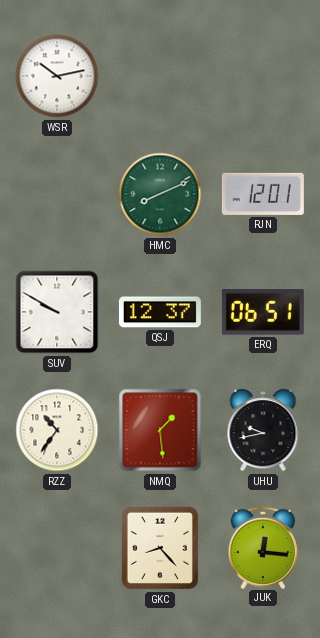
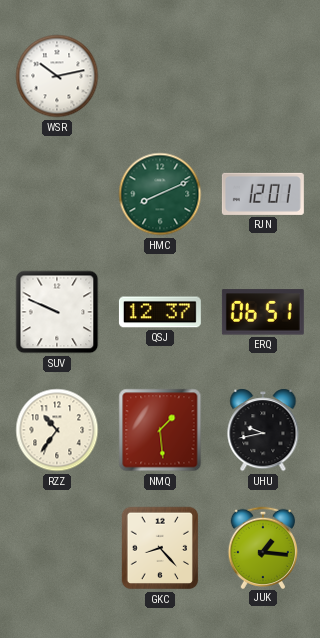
SUV: 9:50 -> 9:49 (57, 312)
JUK: 12:16 -> 1:16 (262, 547)
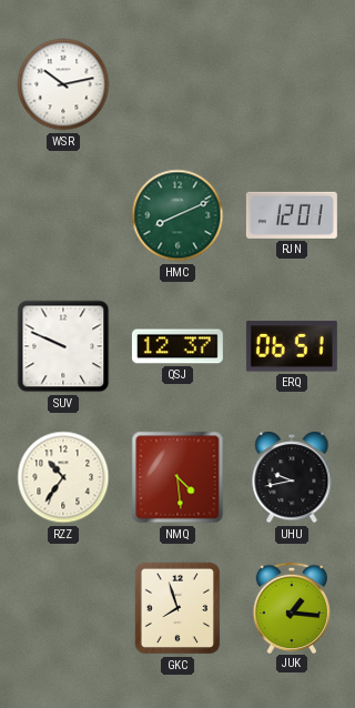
NMQ: 1:29 -> 4:29 (177, 477)
GKC: 8:23 -> 7:57 (177, 608)
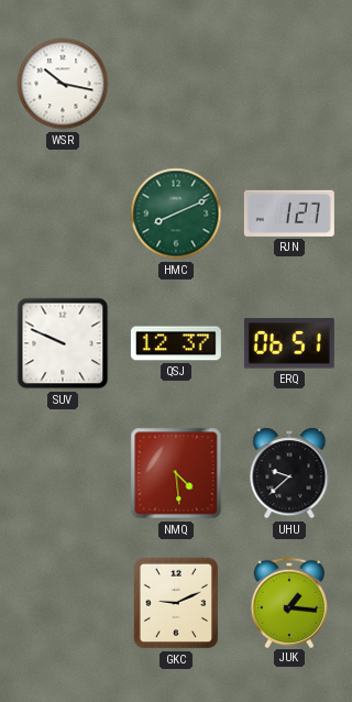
WSR: 10:13 -> 10:17 (63, 84)
RJN: 12:01 -> 1:27 (289, 213)
RZZ: 10:36 -> none (63, 477)
UHU: 9:43 -> 9:38 (289, 473)
GKC: 7:57 -> 9:11 (176, 603)
